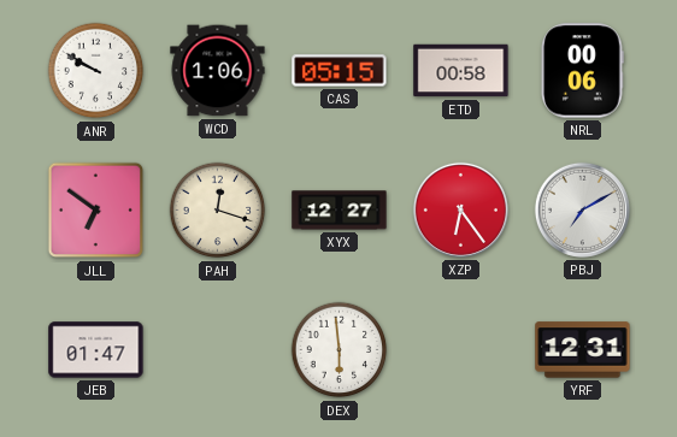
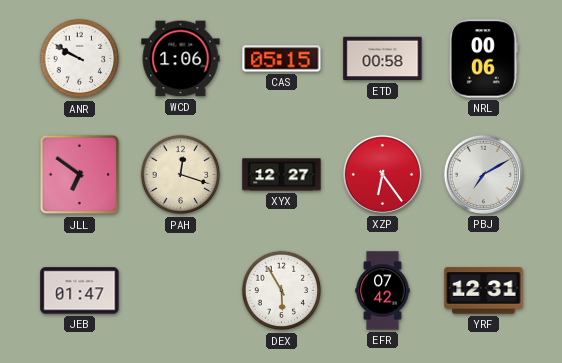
DEX: 5:59 -> 5:55 (282, 291)
EFR: none -> 07:42 (383, 291)
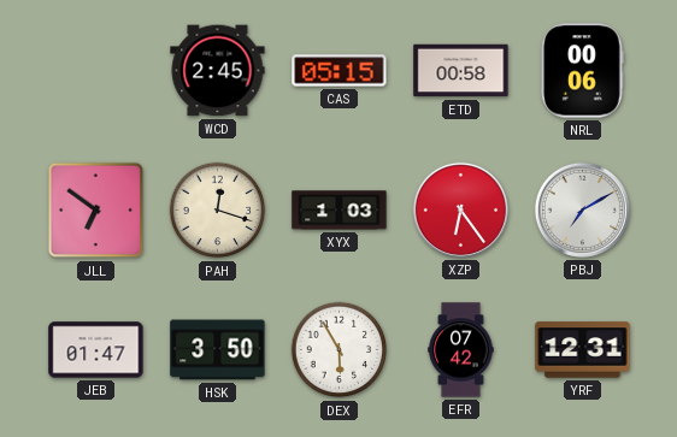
ANR: 9:50 -> none (80, 59)
WCD: 1:06 -> 2:45 (218, 71)
XYX: 12:27 -> 1:03 (340, 211)
HSK: none -> 3:50 (218, 350)
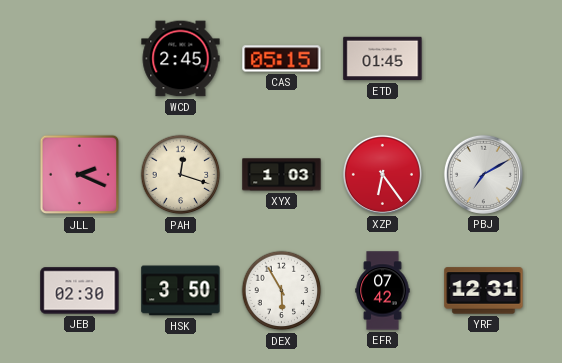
ETD: 00:58 -> 01:45 (383, 59)
NRL: 00:06 -> none (582, 71)
JLL: 6:51 -> 2:19 (80, 175)
JEB: 01:47 -> 02:30 (80, 291)
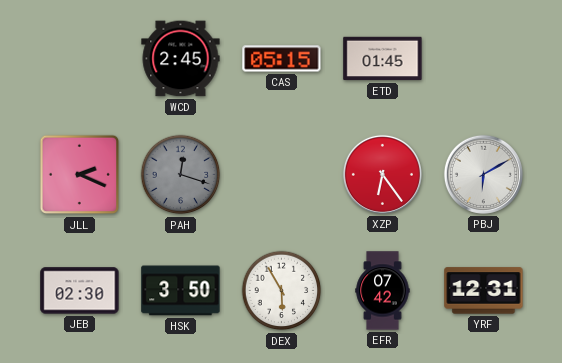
PAH dial: cream -> grey (181, 175)
XYX: 1:03 -> none (282, 175)
PBJ: 7:10 -> 6:10 (483, 174)
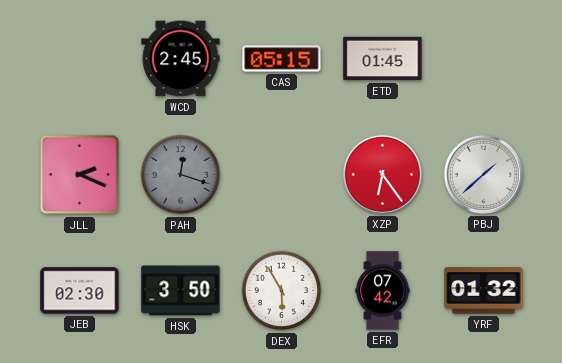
PBJ: 6:10 -> 1:38 (483, 174)
YRF: 12:31 -> 01:32 (484, 291)
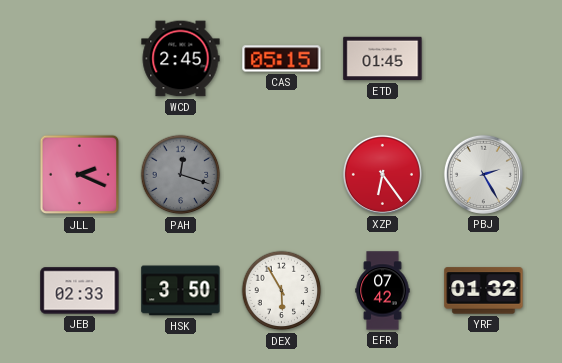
PBJ: 1:38 -> 2:25 (483, 174)
JEB: 02:30 -> 02:33 (80, 291)
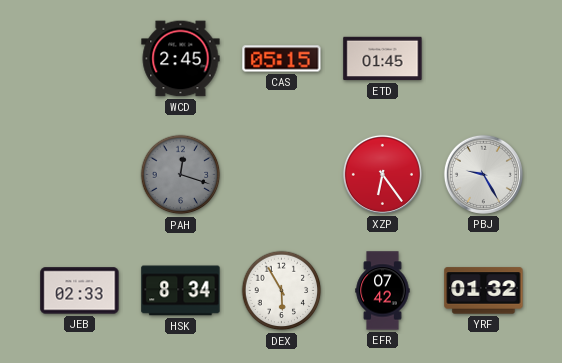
JLL: 2:19 -> none (80, 175)
PBJ: 2:25 -> 9:25 (483, 174)
HSK: 3:50 -> 8:34 (181, 291)
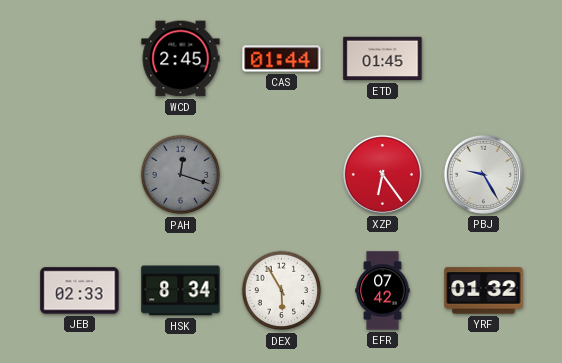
CAS: 05:15 -> 01:44 (282, 59)
